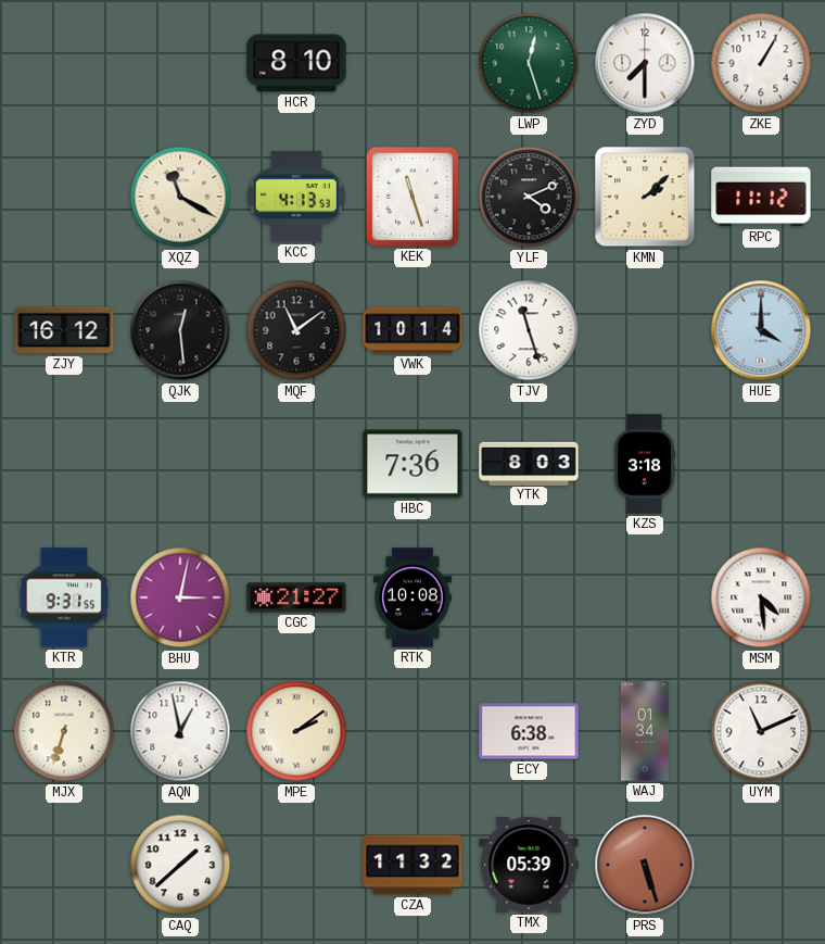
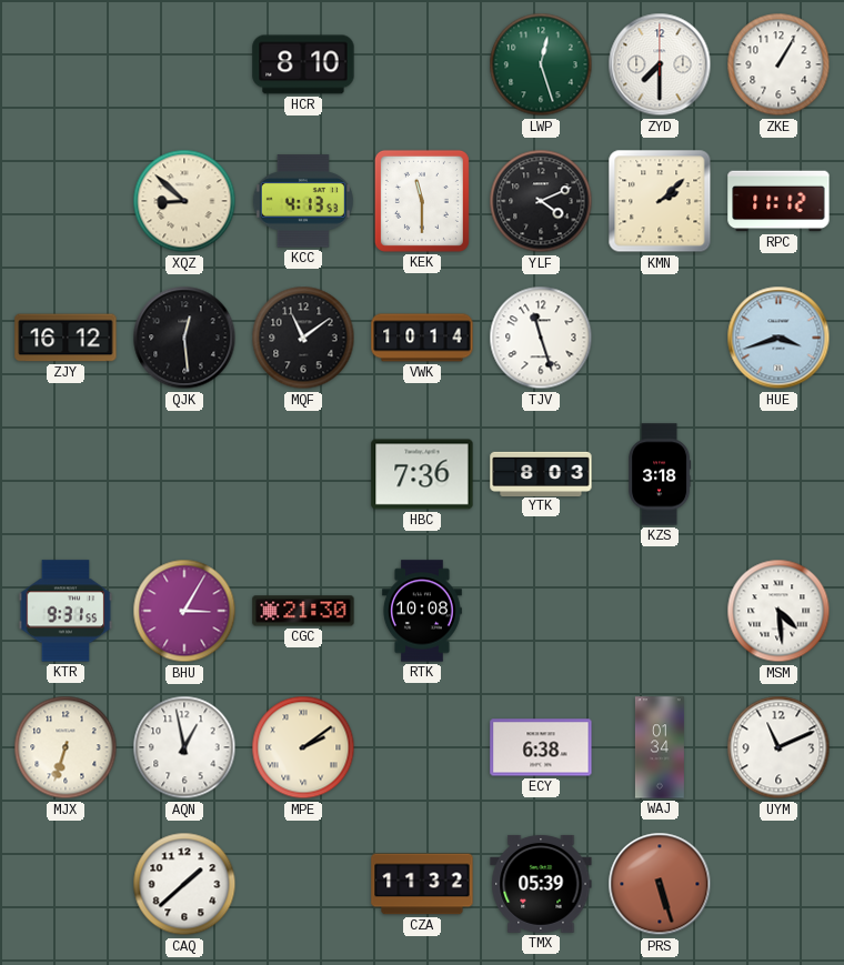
XQZ: 11:20 -> 8:52 (184, 201)
KEK: 11:27 -> 11:30 (422, 201)
HUE: 4:00 -> 3:42 (778, 338)
BHU: 3:02 -> 3:05 (184, 611)
CGC: 21:27 -> 21:30 (303, 611)
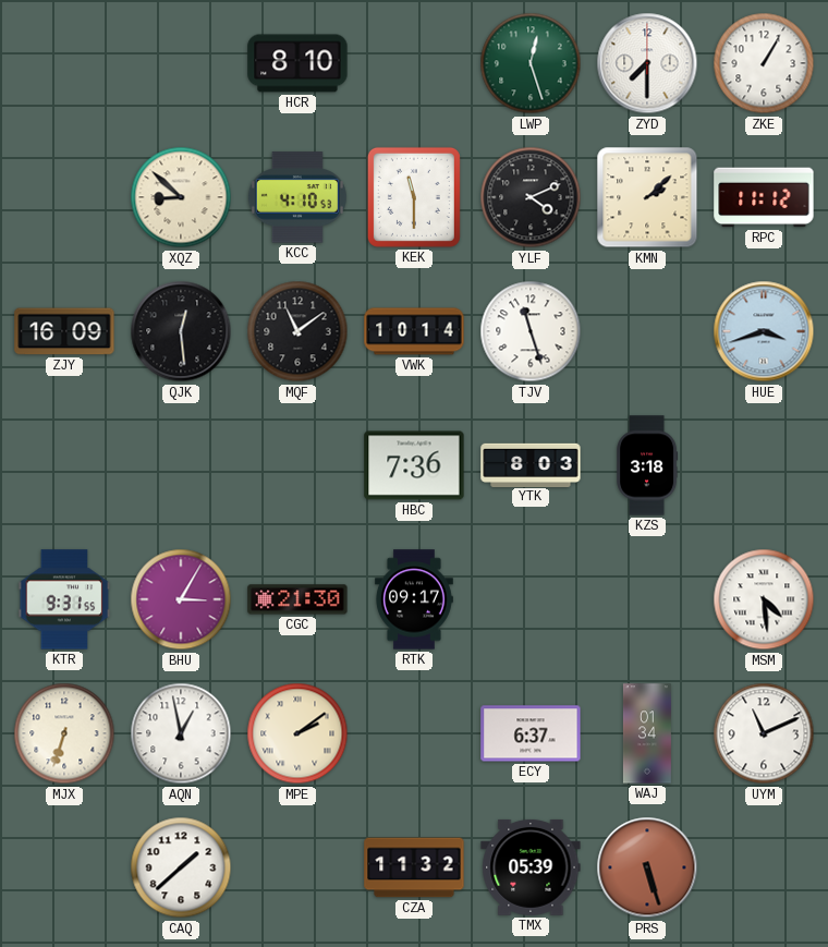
KCC: 4:13 -> 4:10 (297, 197)
ZJY: 16:12 -> 16:09 (64, 331)
RTK: 10:08 -> 09:17 (415, 599)
ECY: 6:38 -> 6:37 (531, 733)
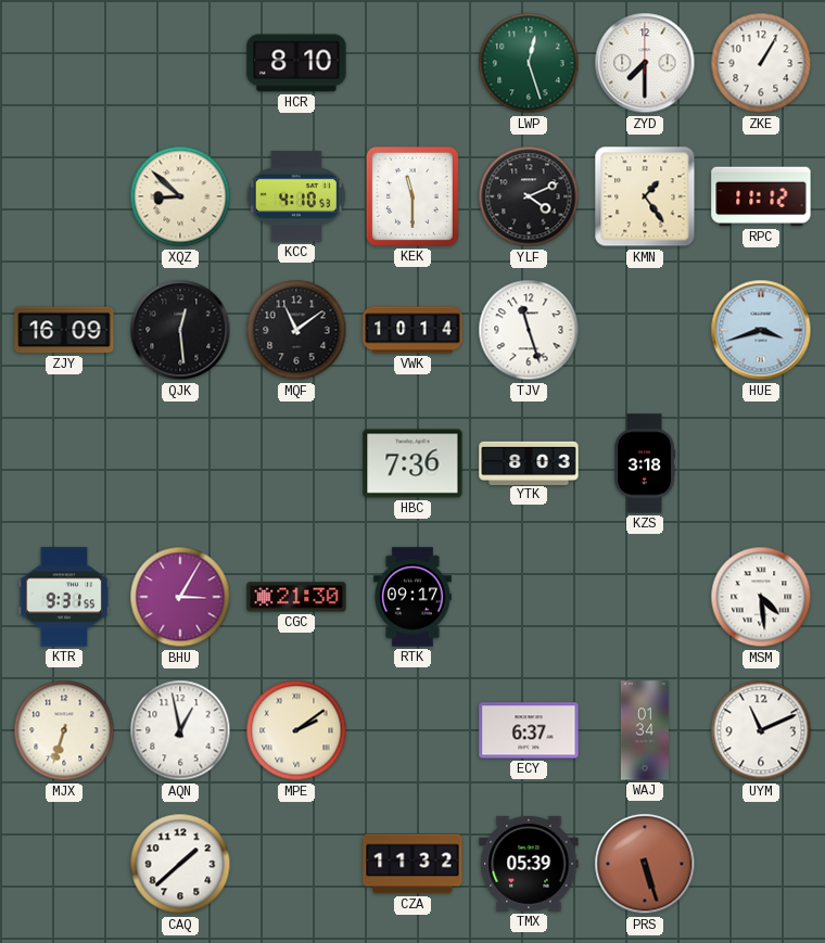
KMN: 2:08 -> 1:24 (645, 196)
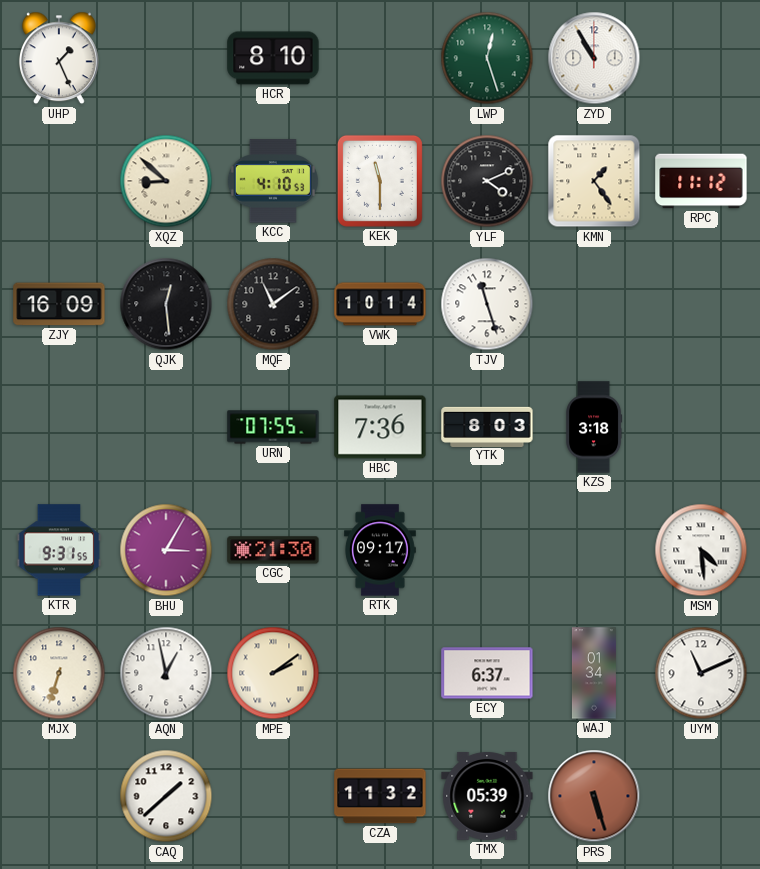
UHP: none -> 1:26 (59, 58)
ZYD: 7:30 -> 10:55 (594, 58)
ZKE: 1:05 -> none (761, 63)
HUE: 3:42 -> none (761, 330)
URN: none -> 07:55 (273, 427)
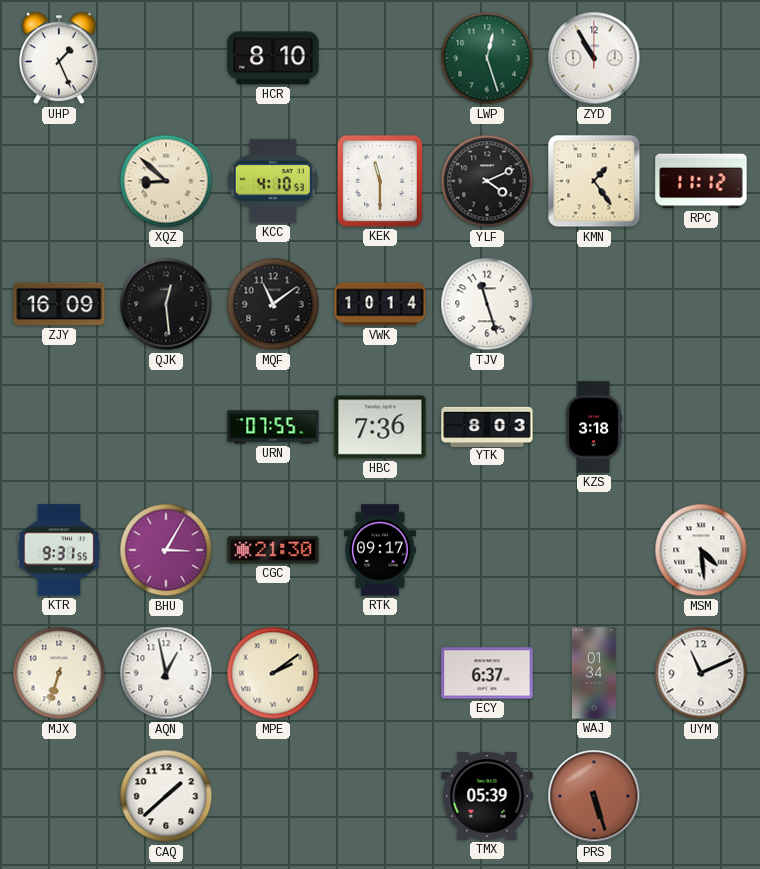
CZA: 11:32 -> none (380, 796)
